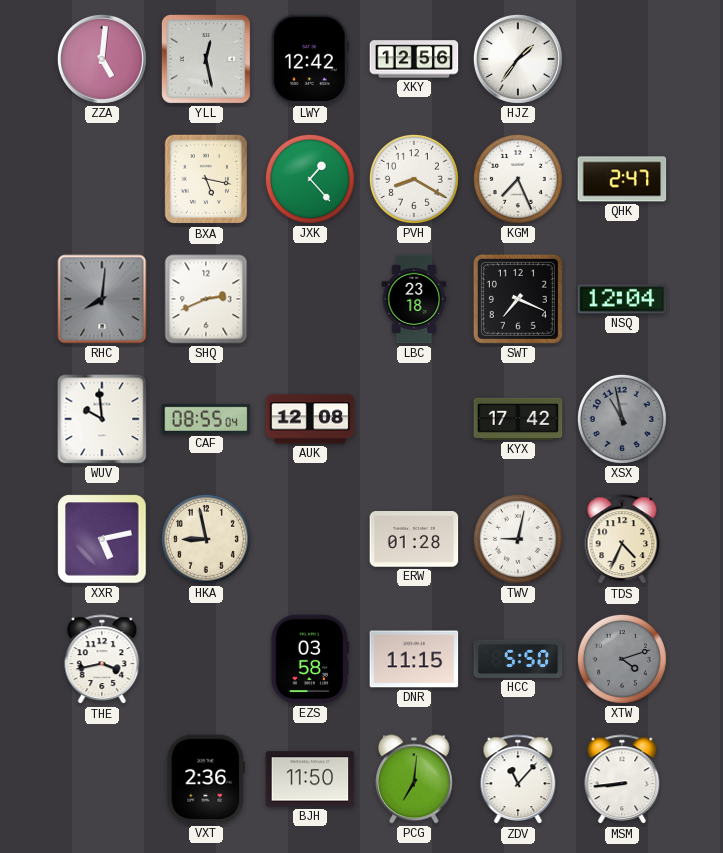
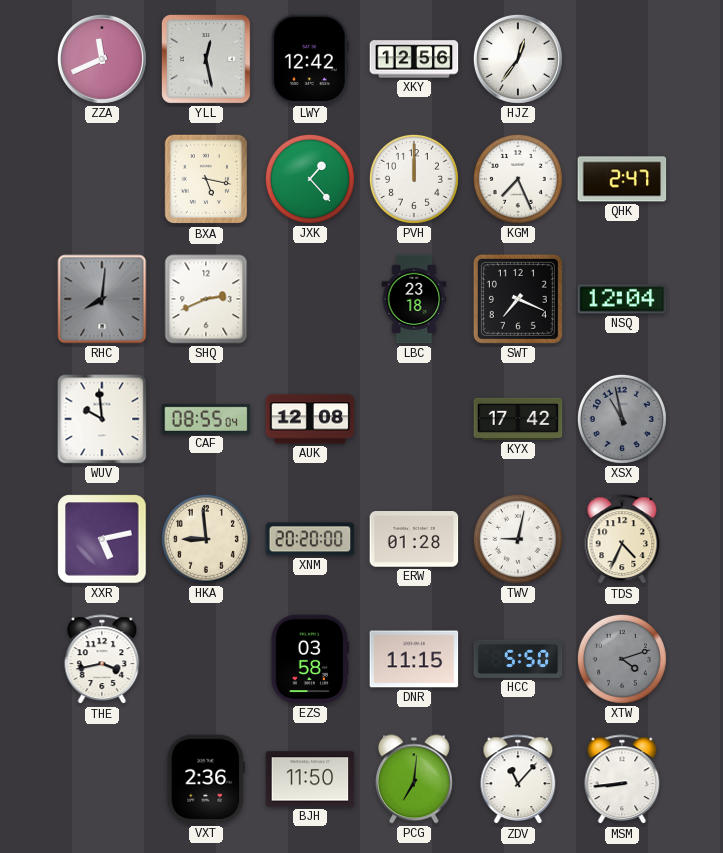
ZZA: 5:01 -> 11:41 (102, 59)
HJZ: 1:36 -> 12:36 (518, 59)
PVH: 8:20 -> 12:00 (414, 179)
HKA: 8:58 -> 8:59 (206, 539)
XNM: none -> 20:20 (310, 539)
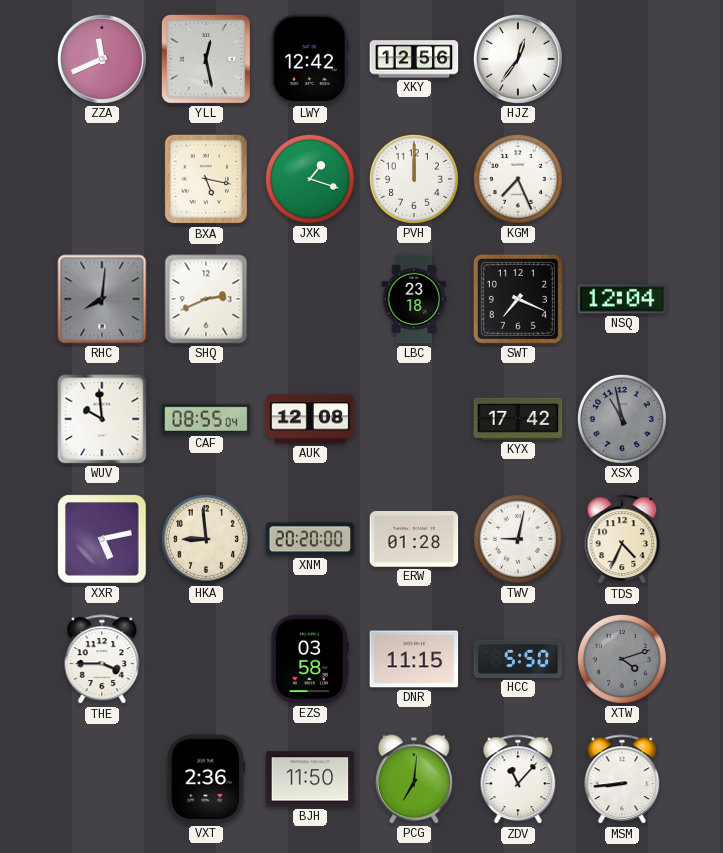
JXK: 1:23 -> 1:18 (310, 179)
QHK: 2:47 -> none (622, 179)
THE: 3:43 -> 3:45 (102, 660)
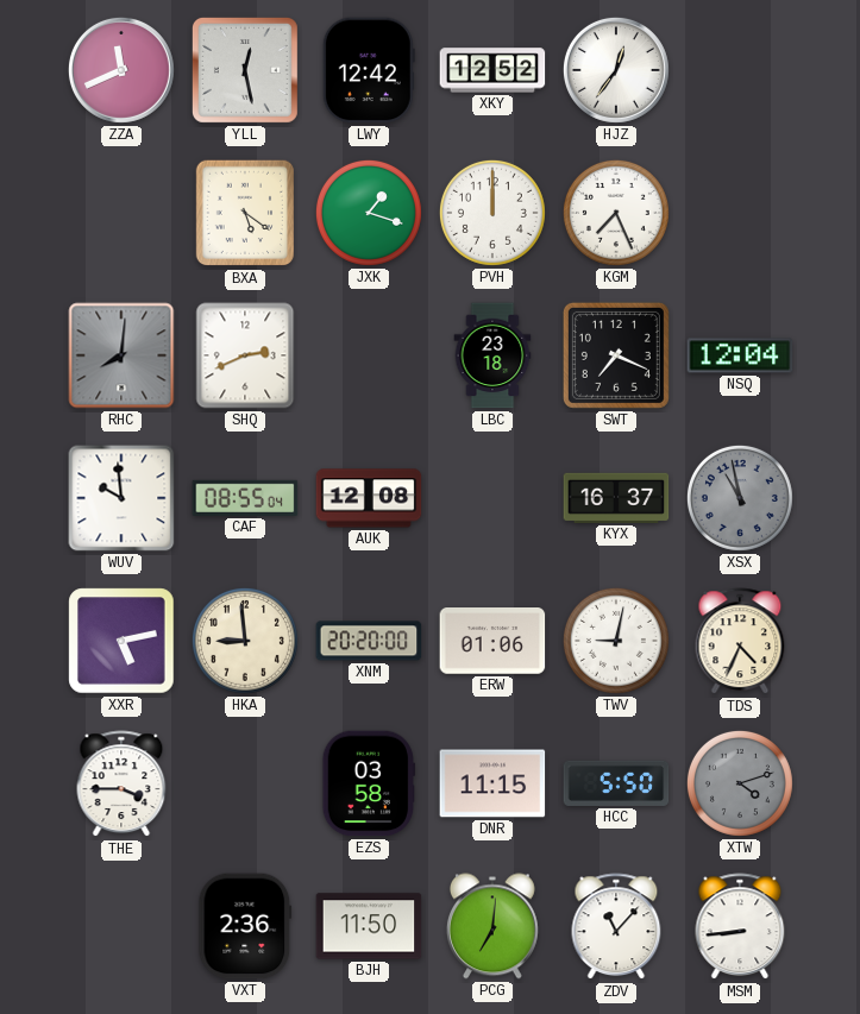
XKY: 12:56 -> 12:52 (492, 70)
BXA: 5:17 -> 5:21 (245, 213)
KYX: 17:42 -> 16:37 (616, 498)
ERW: 01:28 -> 01:06 (492, 641)
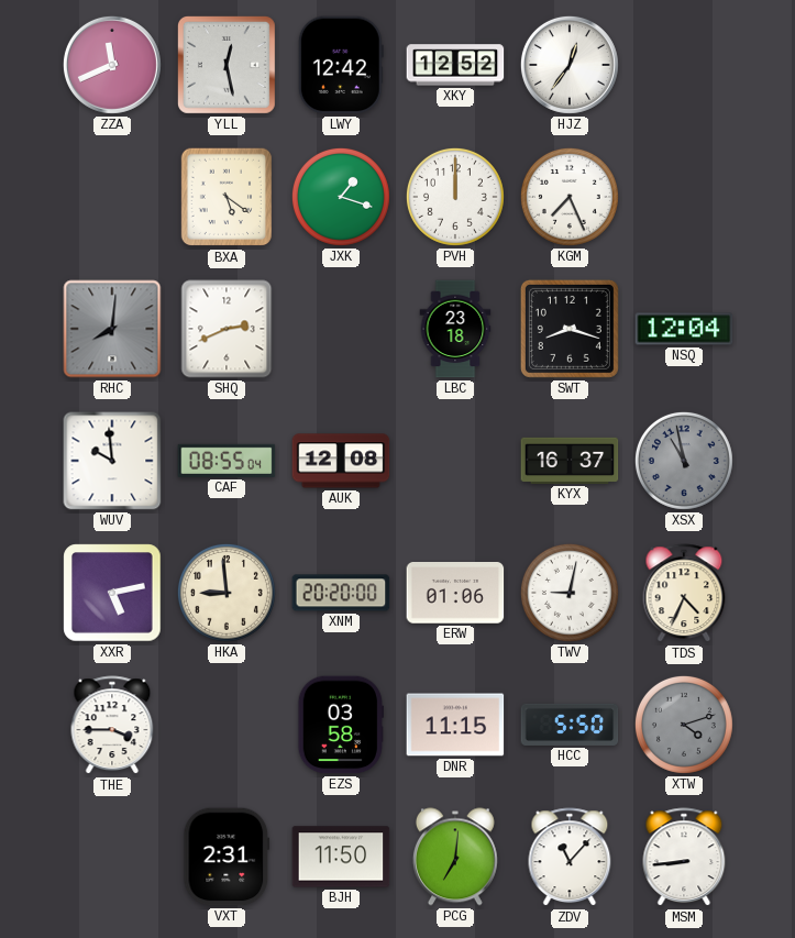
SWT: 7:19 -> 8:18 (570, 329)
VXT: 2:36 -> 2:31 (227, 857)
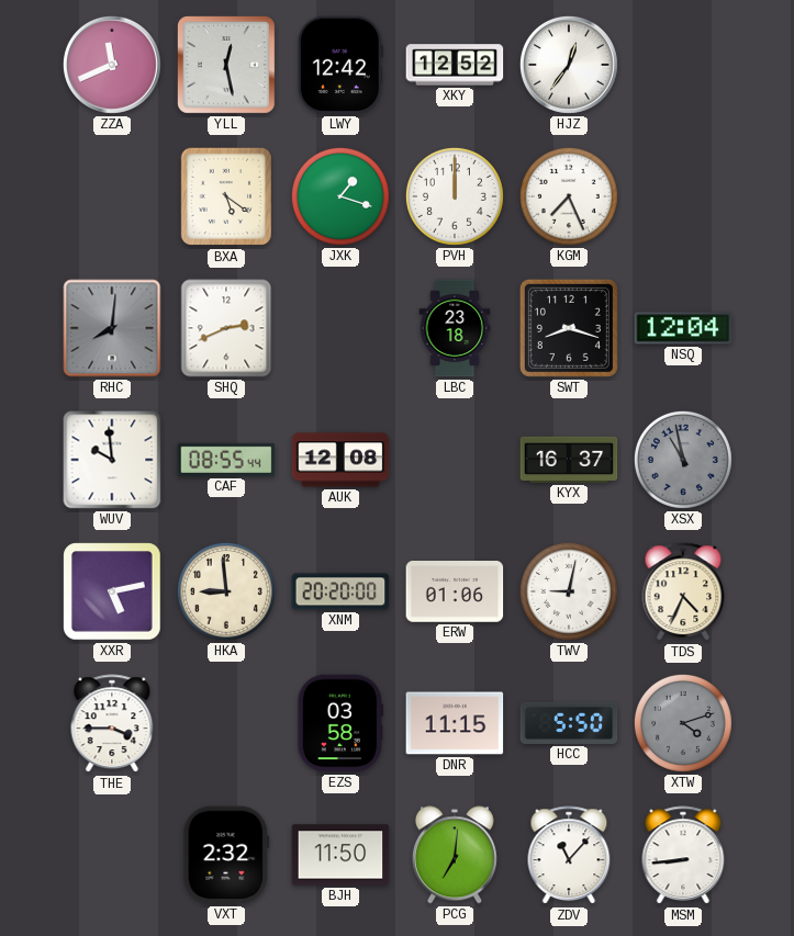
CAF: 08:55:04 -> 08:55:44 (226, 460)
VXT: 2:31 -> 2:32 (226, 855)
